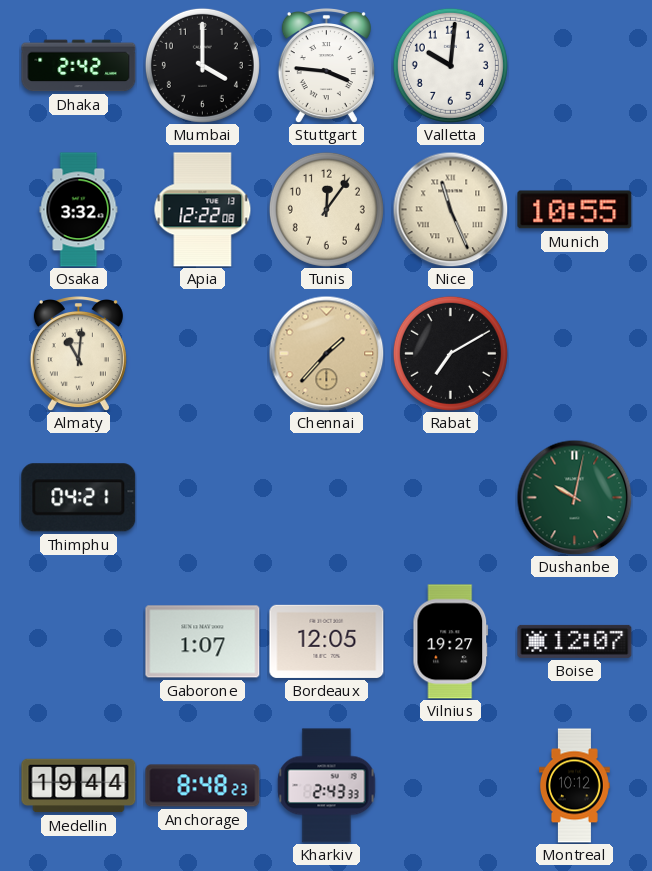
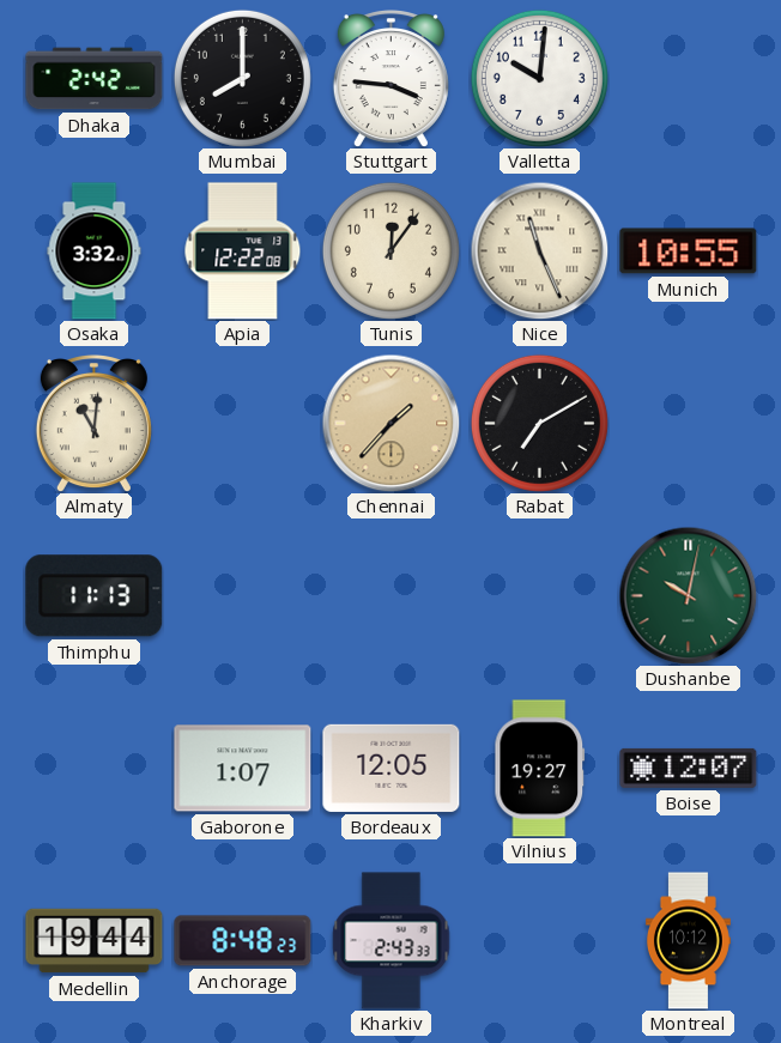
Mumbai: 4:00 -> 8:00 (242, 78)
Thimphu: 04:21 -> 11:13 (95, 596)
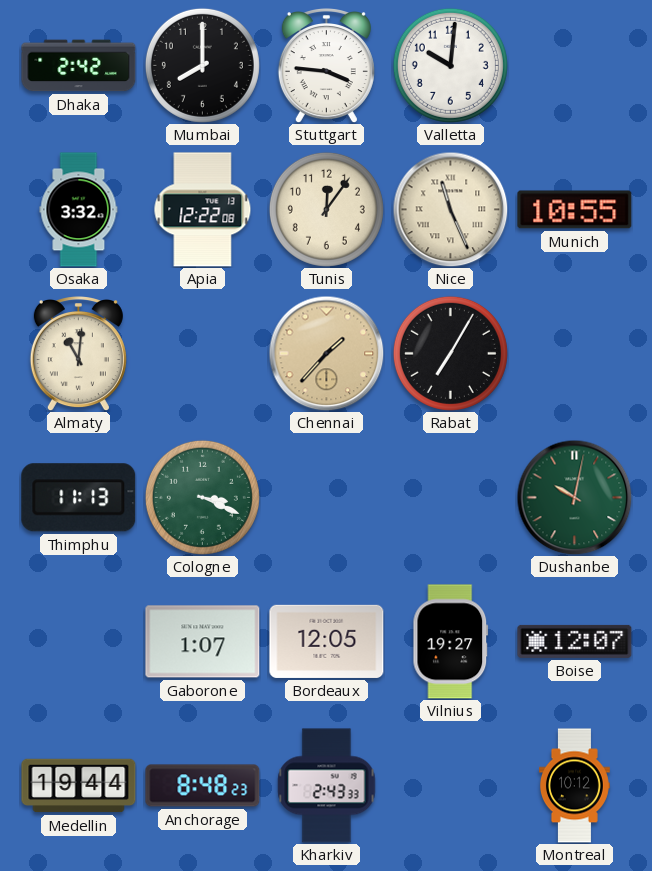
Rabat: 7:10 -> 7:05 (450, 353)
Cologne: none -> 3:19 (202, 497)
